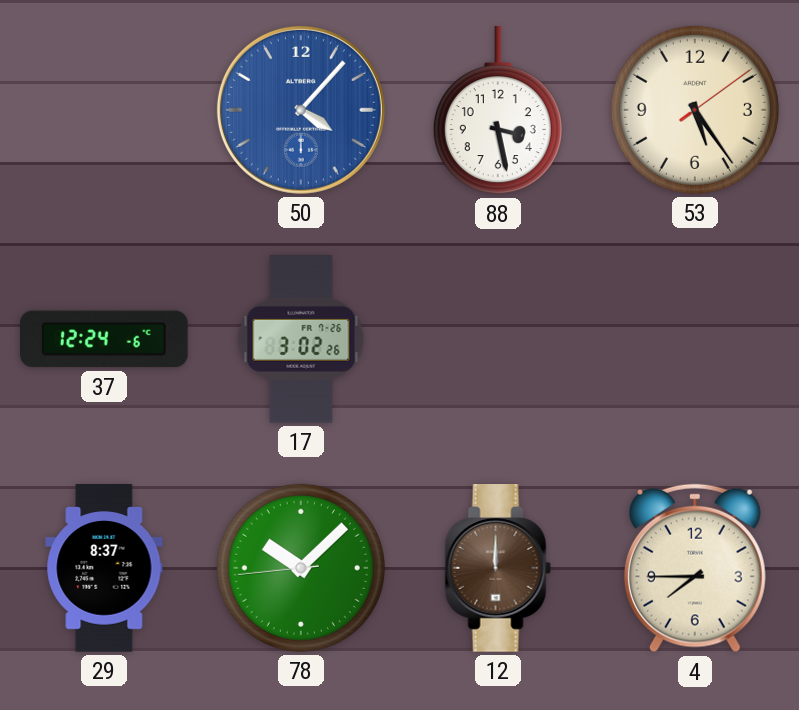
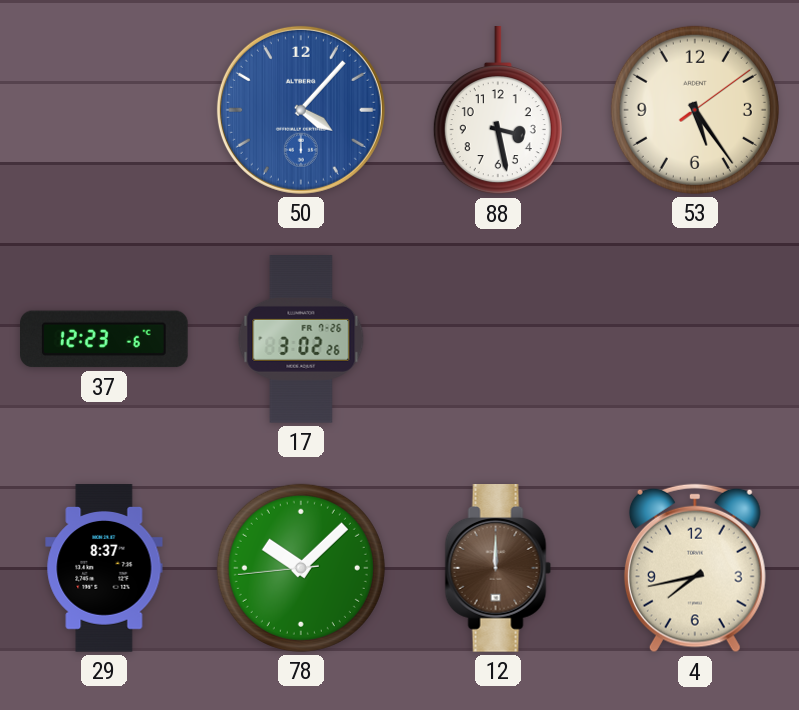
37: 12:24 -> 12:23 (105, 339)
4: 7:45 -> 7:43 (695, 568)
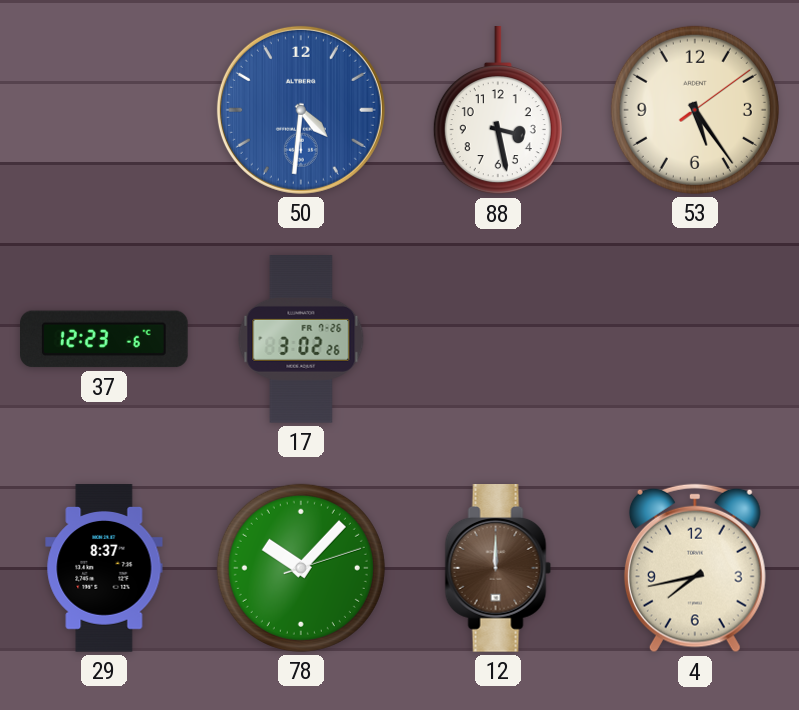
50: 4:07 -> 4:31 (301, 110)
78: 10:07:44 -> 10:07:12 (301, 568)
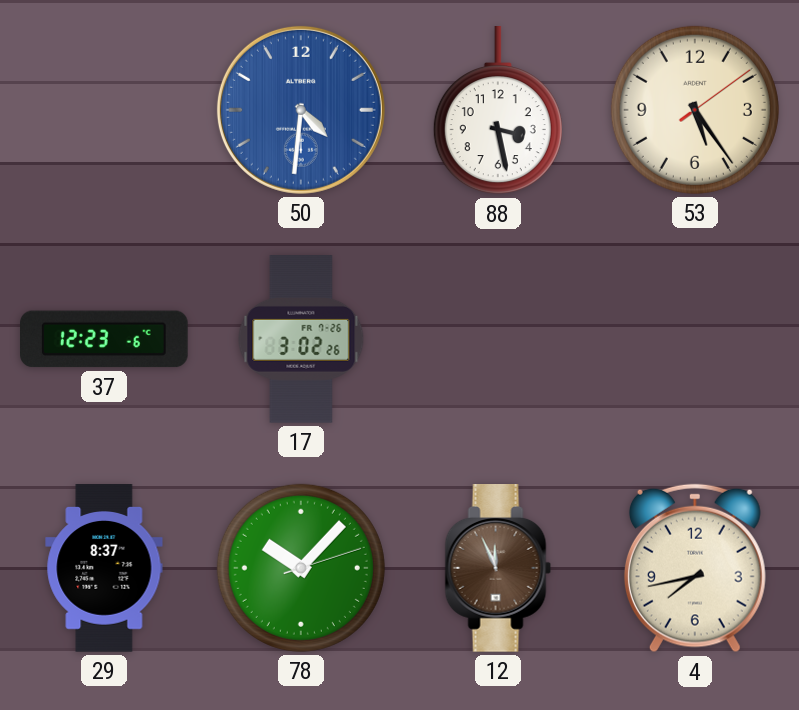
12: 12:00 -> 11:56 (498, 569)
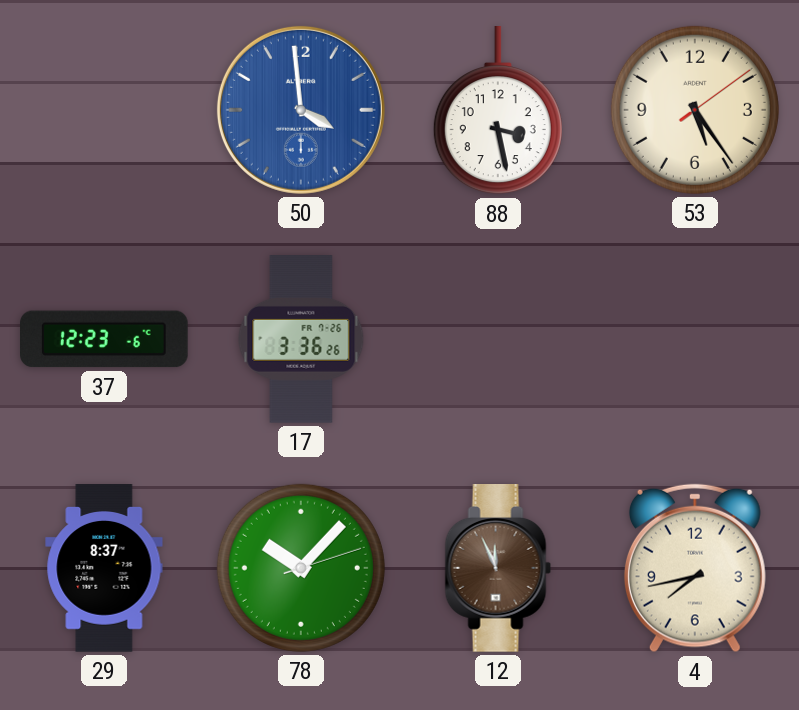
50: 4:31 -> 3:59 (301, 110)
17: 3:02 -> 3:36 (301, 339)
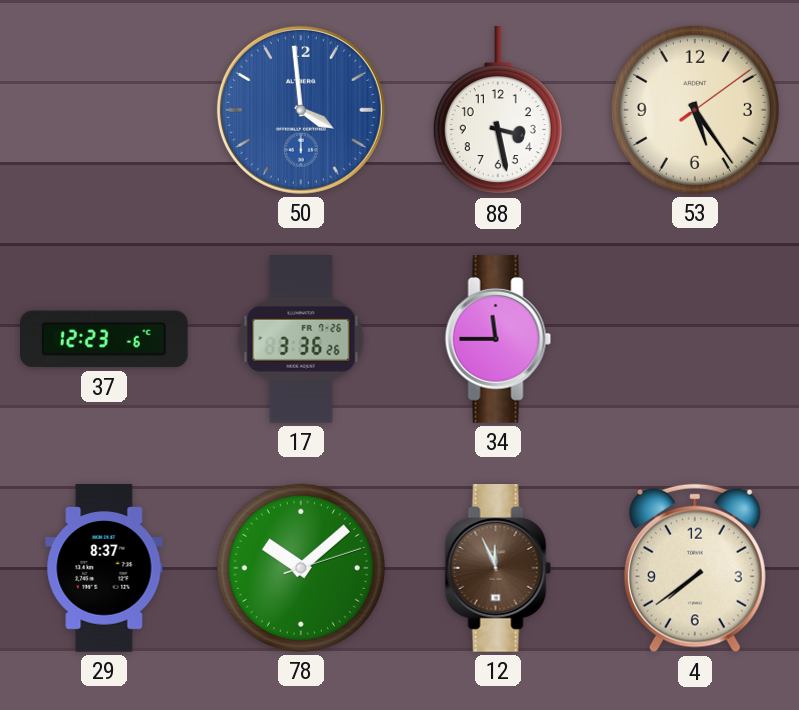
34: none -> 11:45 (498, 340)
78: 10:07 -> 10:08 (301, 568)
4: 7:43 -> 7:39 (695, 568)
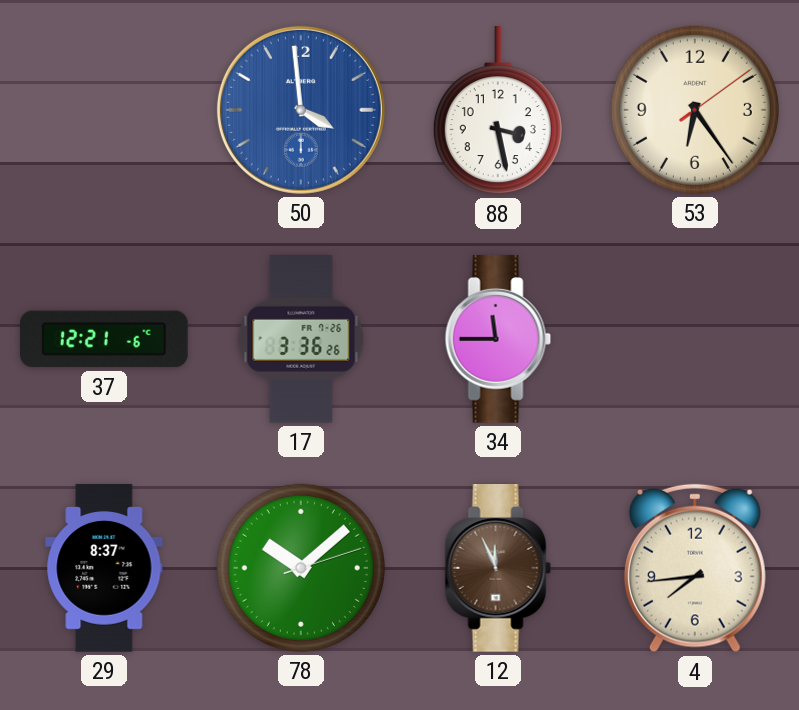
53: 5:24 -> 6:24 (695, 110)
37: 12:23 -> 12:21 (105, 339)
4: 7:39 -> 7:44 (695, 568)
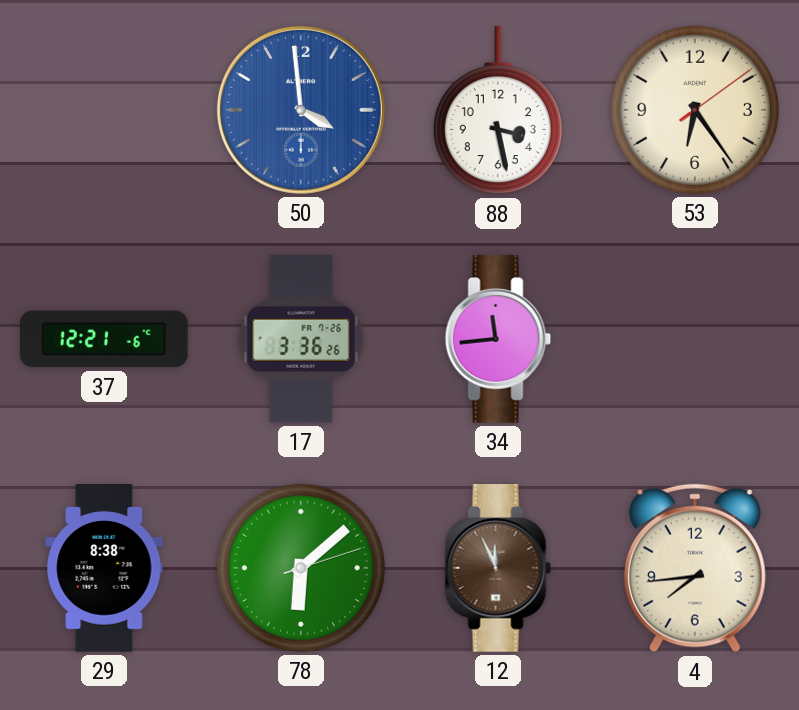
34: 11:45 -> 11:44 (498, 340)
29: 8:37 -> 8:38 (104, 568)
78: 10:08 -> 6:08 (301, 568)
